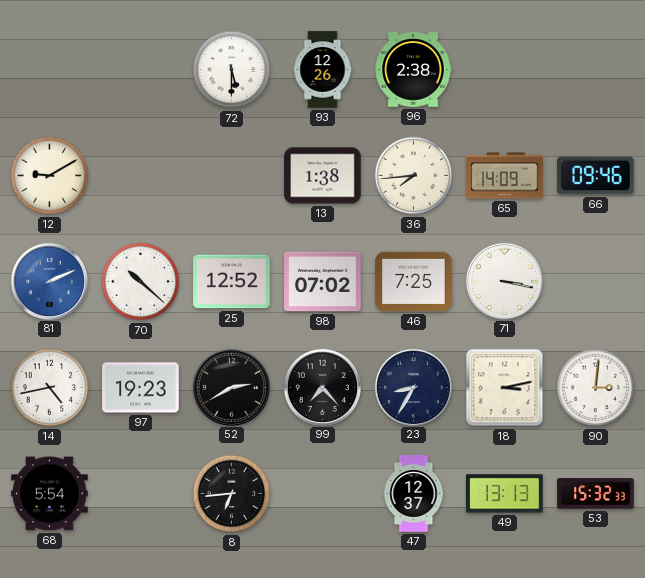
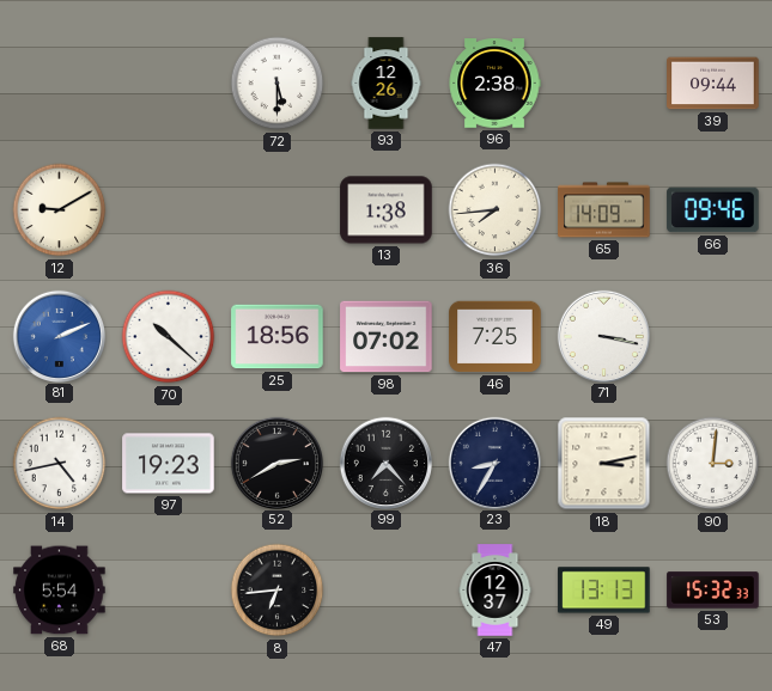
39: none -> 09:44 (713, 84)
25: 12:52 -> 18:56 (278, 337)
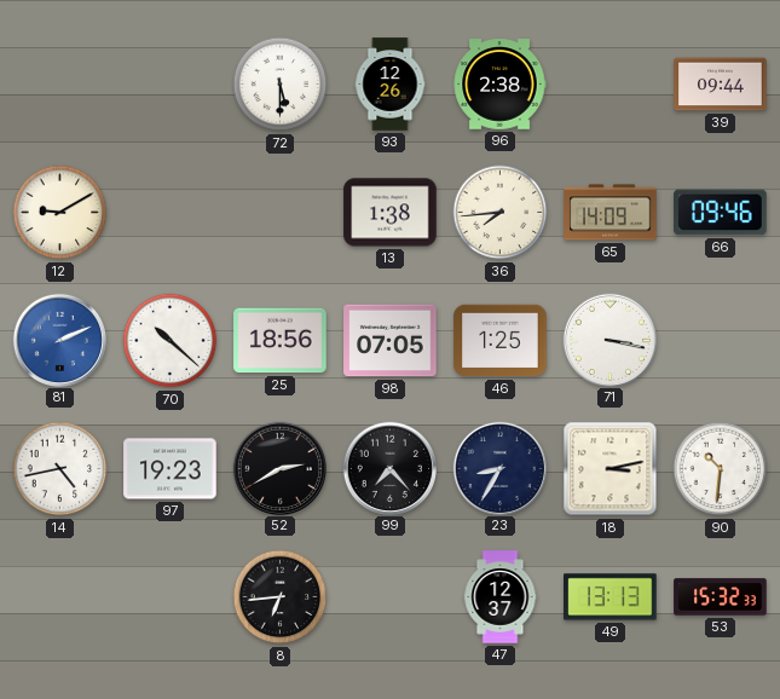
98: 07:02 -> 07:05 (391, 341)
46: 7:25 -> 1:25 (501, 341)
90: 3:01 -> 10:31 (721, 469)
68: 5:54 -> none (60, 591)
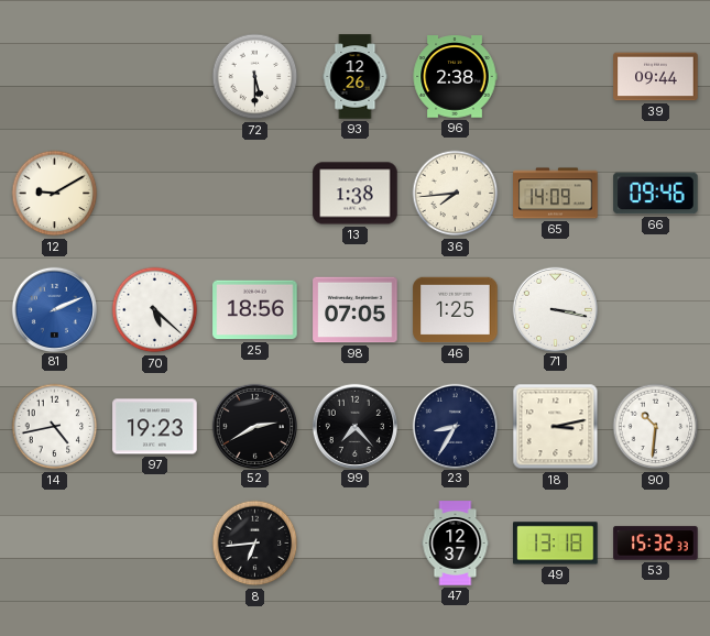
70: 10:22 -> 5:22 (155, 310)
49: 13:13 -> 13:18 (556, 544)
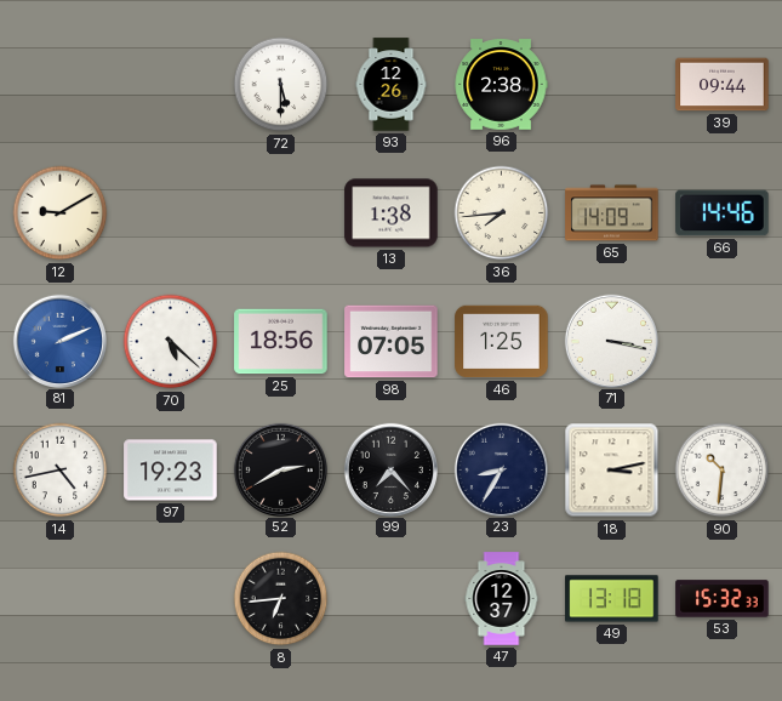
66: 09:46 -> 14:46 (723, 213)
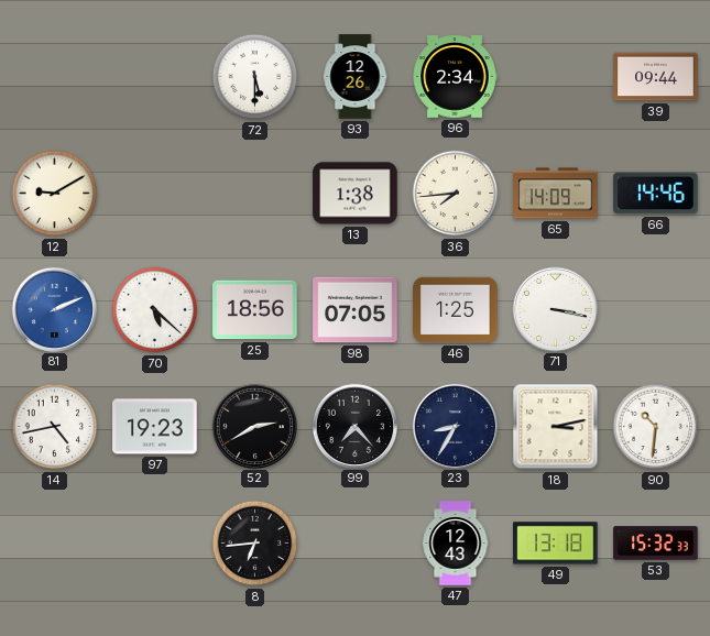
96: 2:38 -> 2:34 (455, 77)
47: 12:37 -> 12:43 (456, 544)
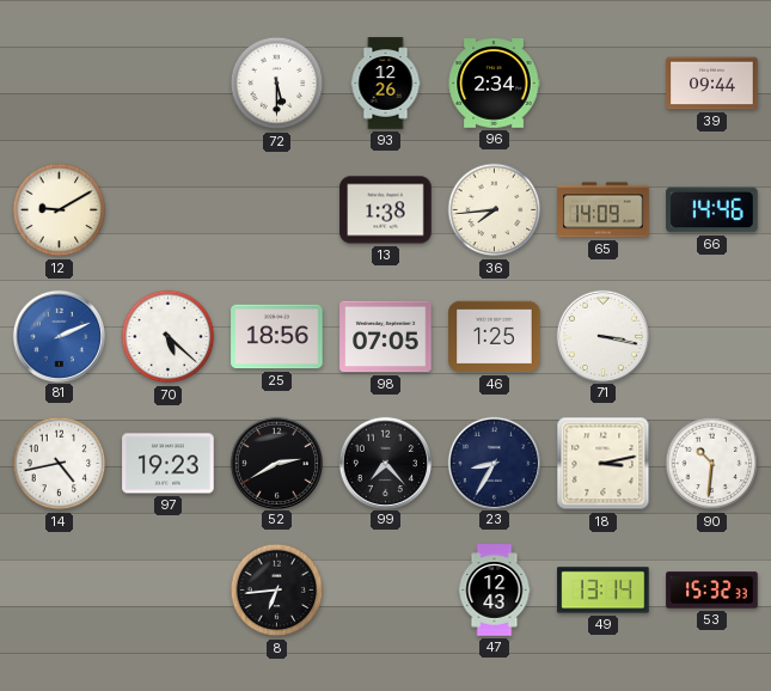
49: 13:18 -> 13:14 (604, 591)
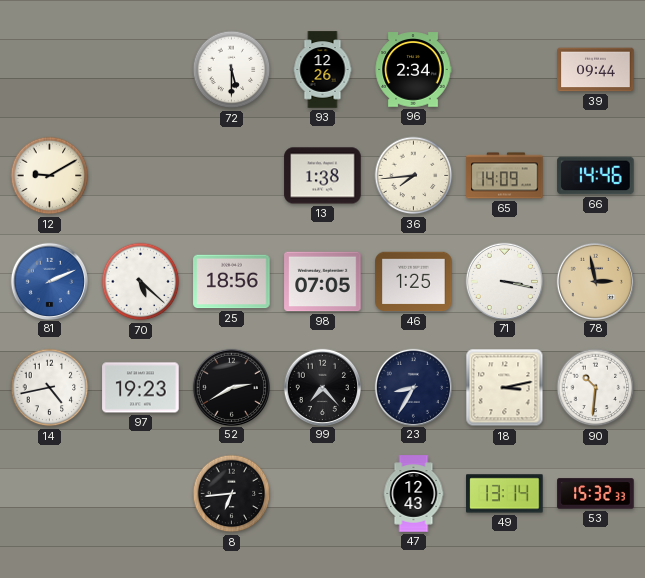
78: none -> 2:58 (595, 281)
